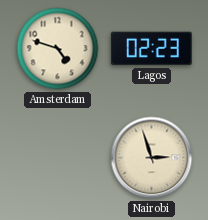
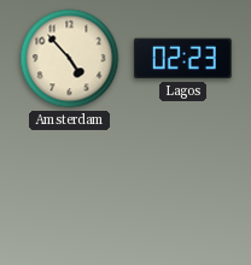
Amsterdam: 4:48 -> 4:53 (70, 59)
Nairobi: 2:57 -> none (152, 158)
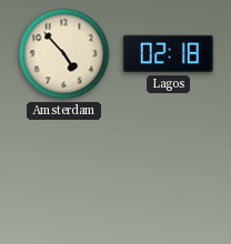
Lagos: 02:23 -> 02:18 (168, 54)
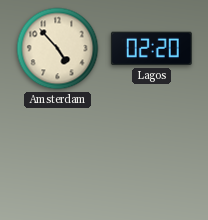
Lagos: 02:18 -> 02:20 (151, 49)
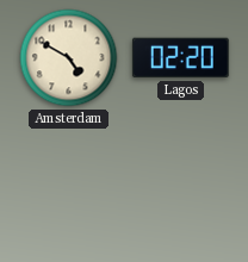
Amsterdam: 4:53 -> 4:50 (69, 58)
